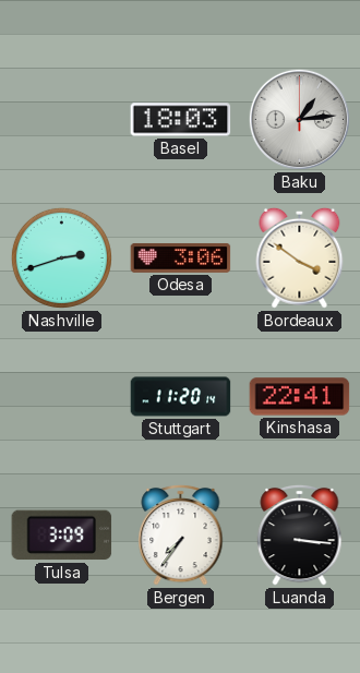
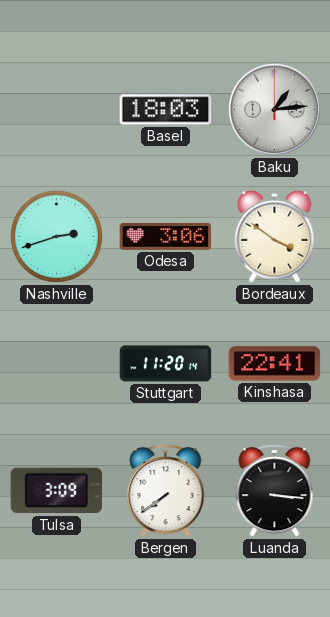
Bergen: 7:36 -> 7:39 (166, 490)
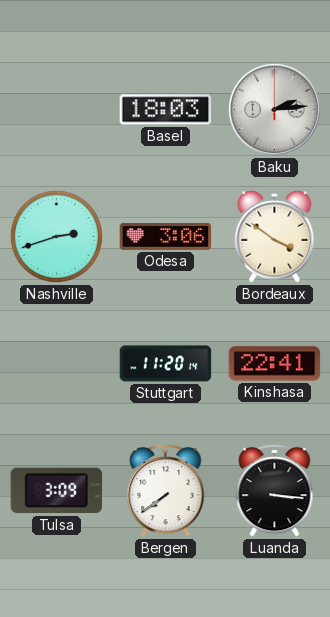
Baku: 1:14 -> 2:14 (274, 109)
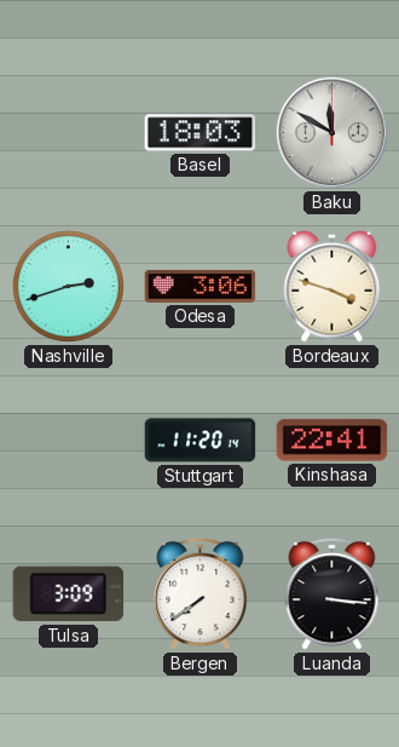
Baku: 2:14 -> 11:50 (331, 132)
Bordeaux: 3:51 -> 3:48 (332, 286)
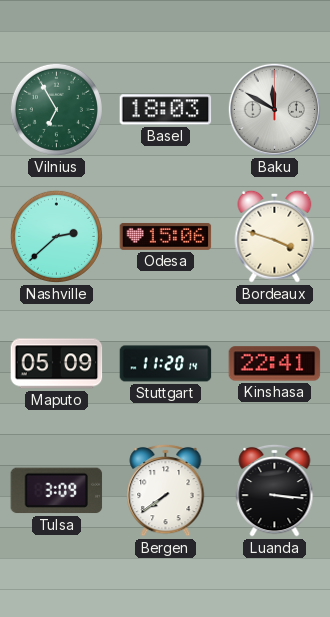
Vilnius: none -> 6:55 (56, 109)
Nashville: 2:42 -> 2:38 (56, 236)
Odesa: 3:06 -> 15:06 (166, 236)
Maputo: none -> 05:09 (57, 364)
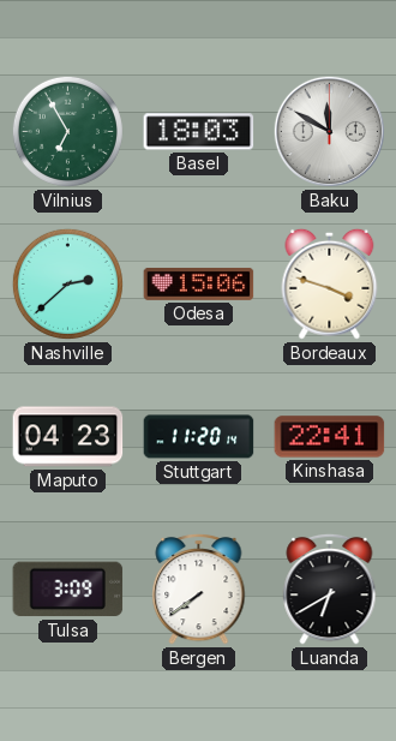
Maputo: 05:09 -> 04:23 (68, 437)
Luanda: 3:16 -> 6:40 (330, 588)
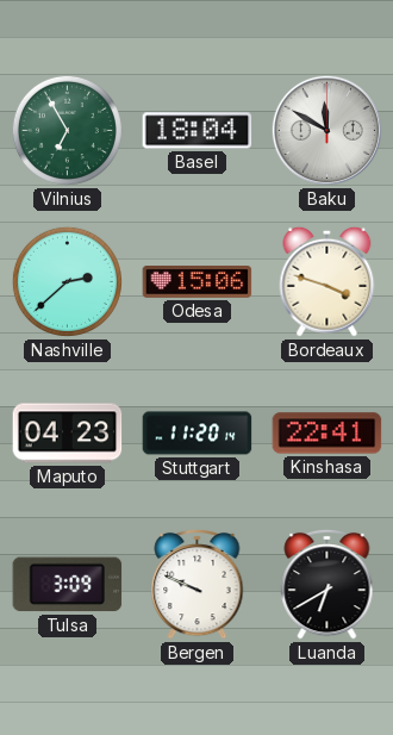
Basel: 18:03 -> 18:04 (198, 131)
Bergen: 7:39 -> 9:49 (198, 584)
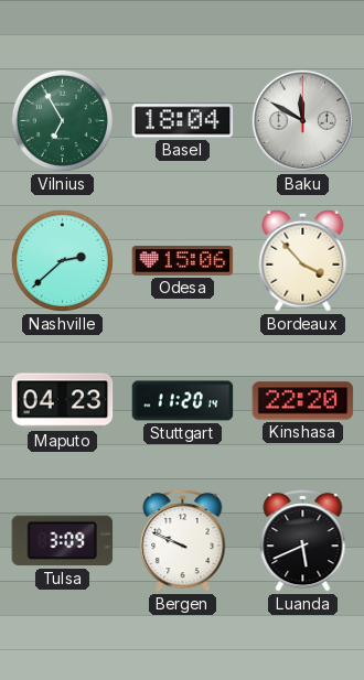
Bordeaux: 3:48 -> 3:53 (303, 260)
Kinshasa: 22:41 -> 22:20 (303, 401)
Luanda: 6:40 -> 5:41 (303, 540)
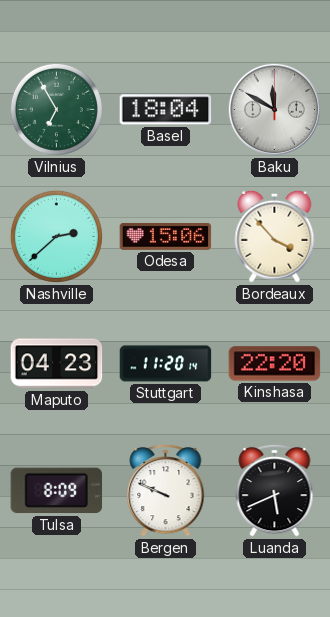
Tulsa: 3:09 -> 8:09 (57, 491)
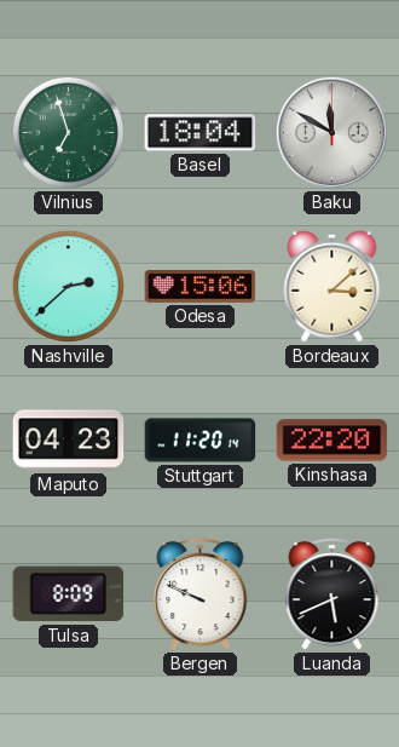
Vilnius: 6:55 -> 6:57 (68, 132)
Bordeaux: 3:53 -> 3:08 (332, 286)
